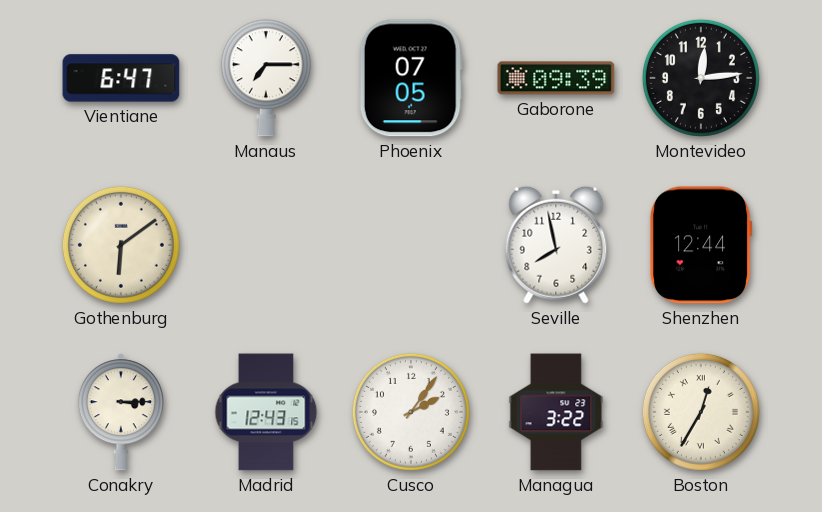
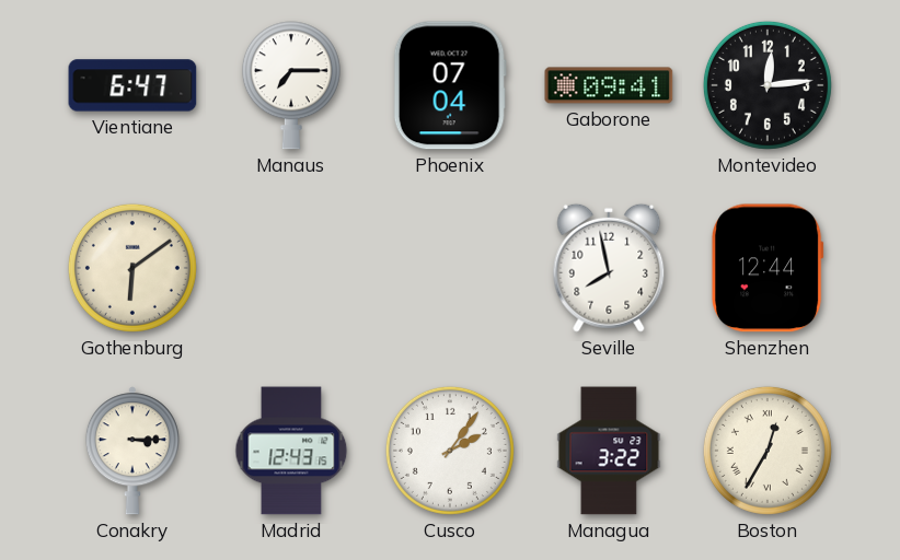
Phoenix: 07:05 -> 07:04 (450, 85)
Gaborone: 09:39 -> 09:41 (609, 85)
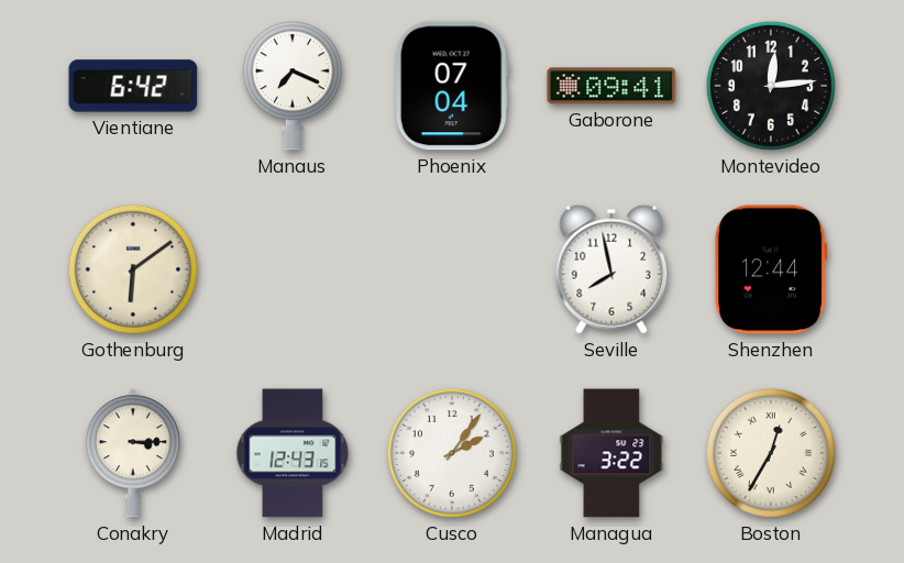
Vientiane: 6:47 -> 6:42 (133, 86)
Manaus: 7:15 -> 7:19 (293, 86)
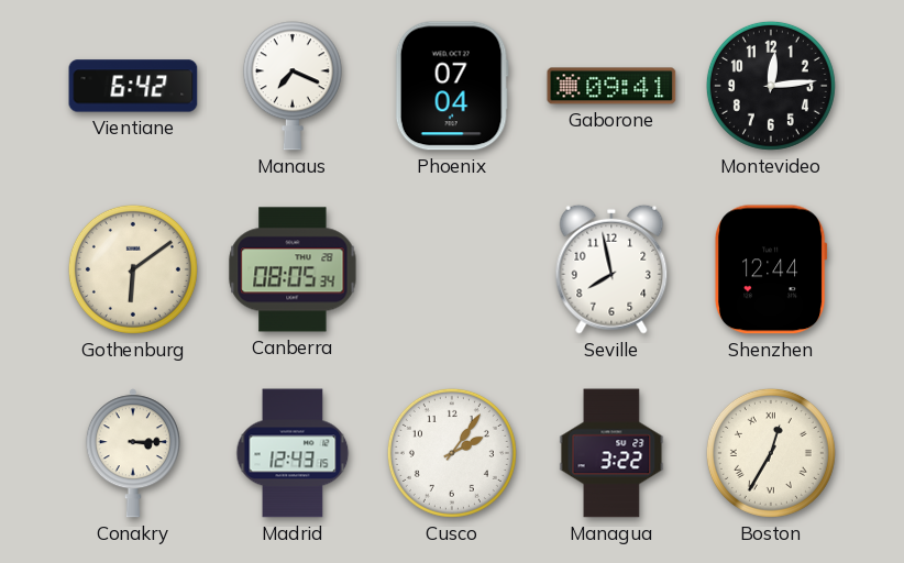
Canberra: none -> 08:05 (293, 269)
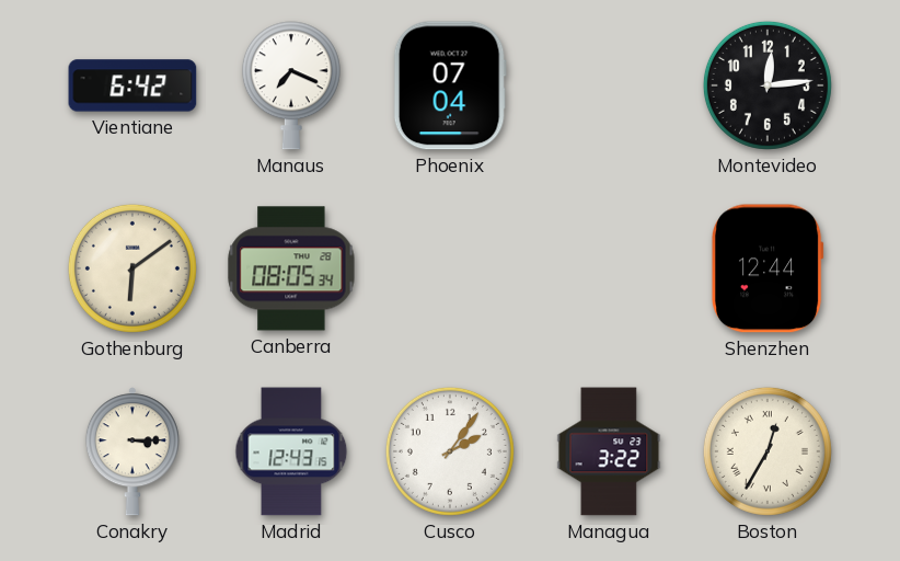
Gaborone: 09:41 -> none (611, 86)
Seville: 7:58 -> none (611, 269)
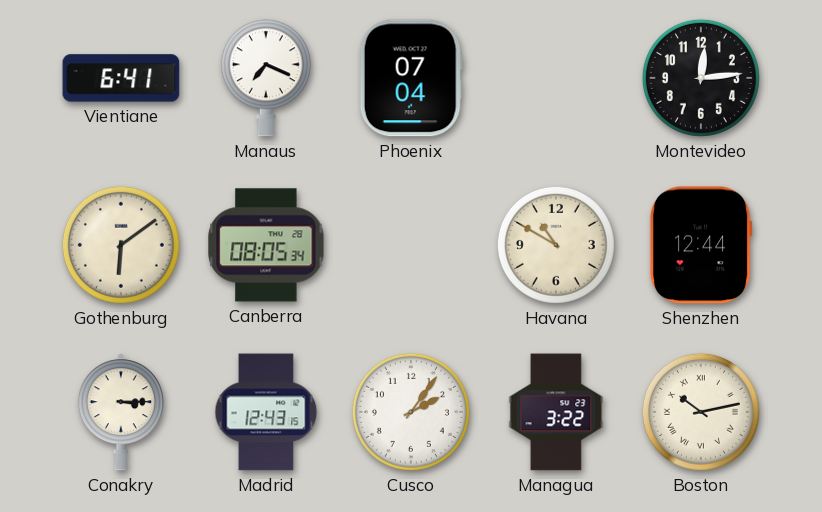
Vientiane: 6:42 -> 6:41 (121, 78)
Havana: none -> 10:50 (556, 245)
Boston: 12:35 -> 10:13 (701, 412)
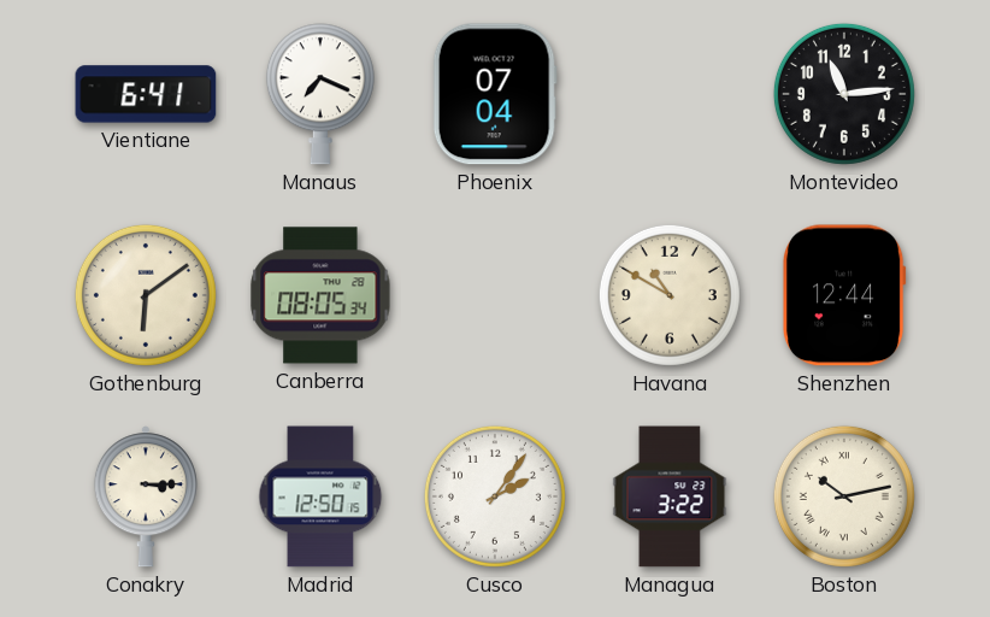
Montevideo: 12:14 -> 11:14 (844, 94)
Madrid: 12:43 -> 12:50 (320, 496)
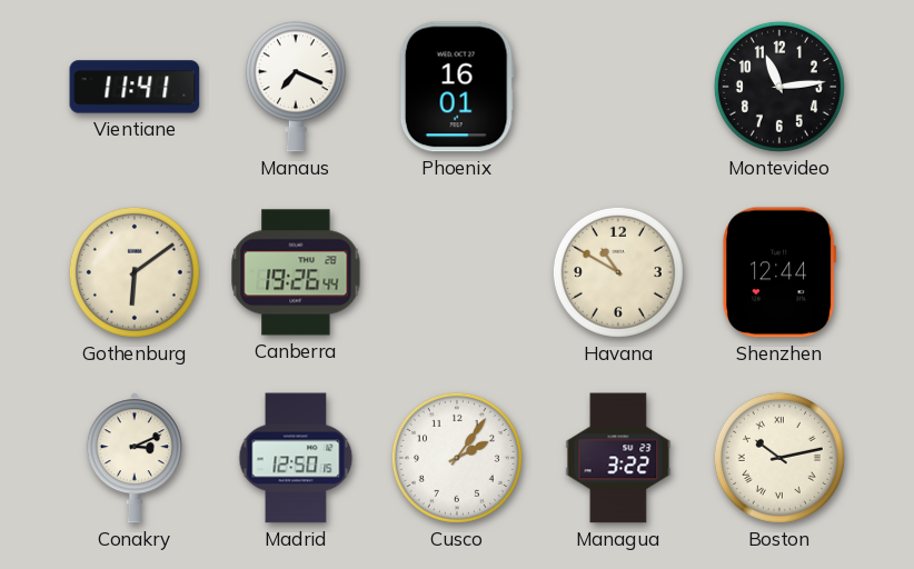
Vientiane: 6:41 -> 11:41 (135, 87)
Phoenix: 07:04 -> 16:01 (457, 87)
Canberra: 08:05 -> 19:26 (296, 272)
Conakry: 3:15 -> 3:11 (135, 458)
